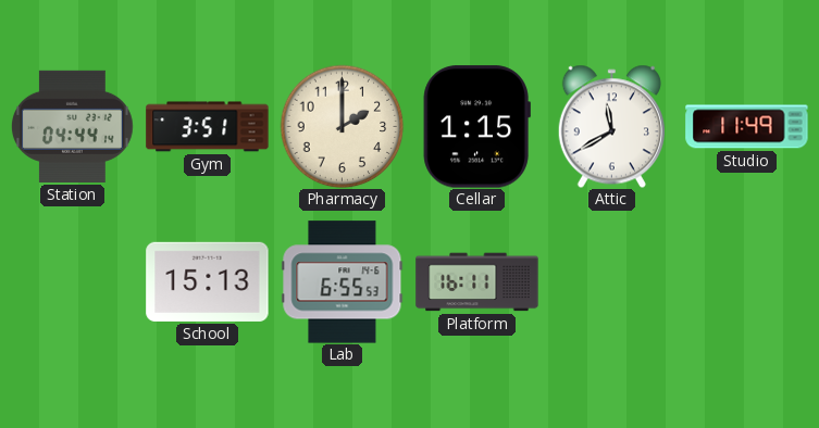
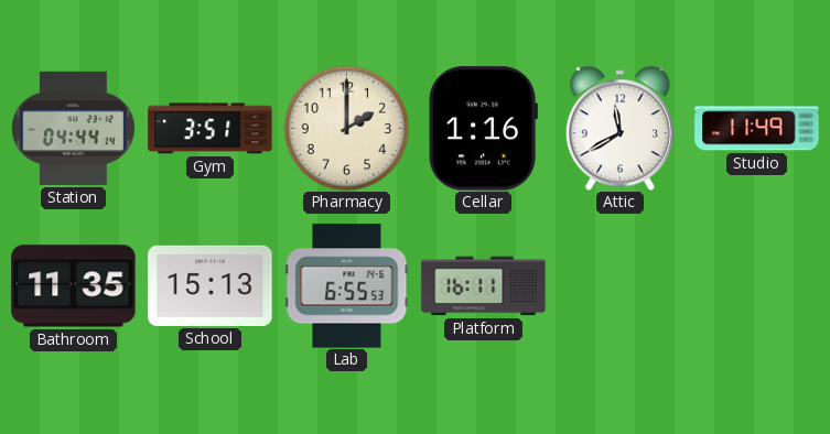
Cellar: 1:15 -> 1:16 (483, 129)
Bathroom: none -> 11:35 (74, 286)
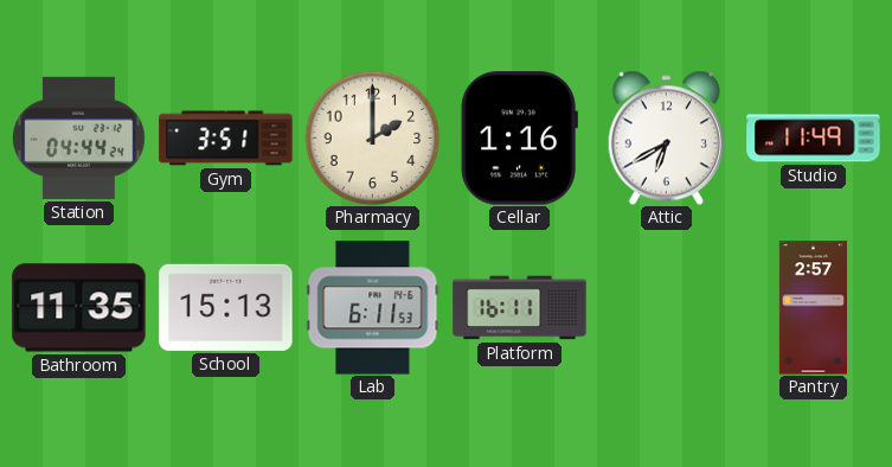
Station: 04:44:14 -> 04:44:24 (78, 137)
Attic: 11:40 -> 6:40 (666, 137)
Lab: 6:55 -> 6:11 (373, 308)
Pantry: none -> 2:57 (813, 308)
